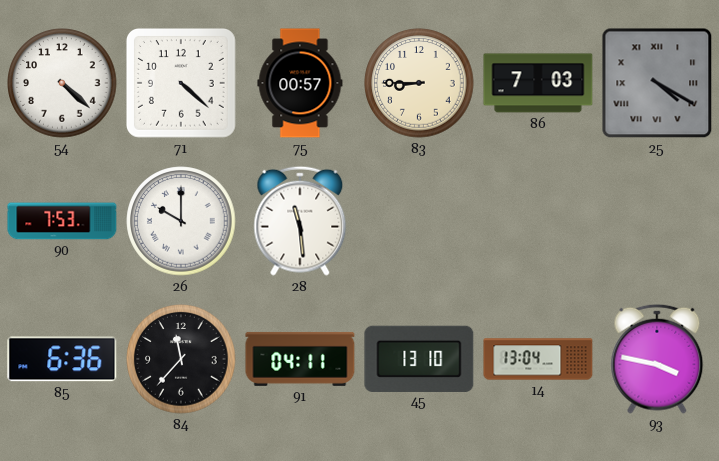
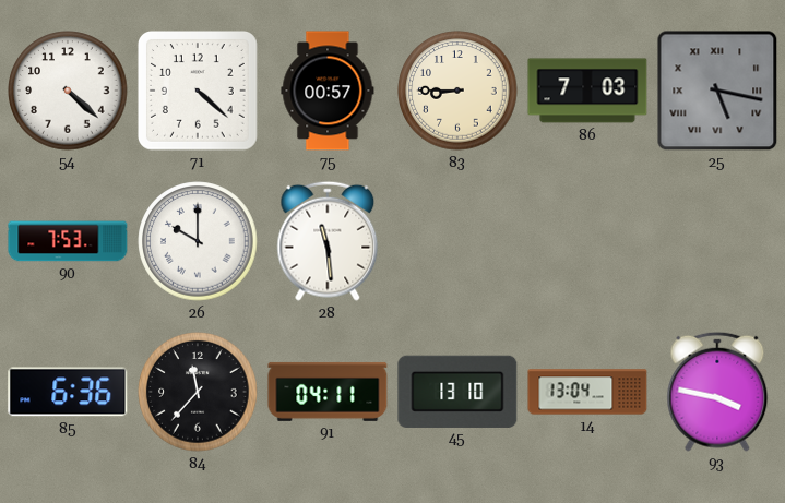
25: 4:20 -> 5:17 (717, 91)
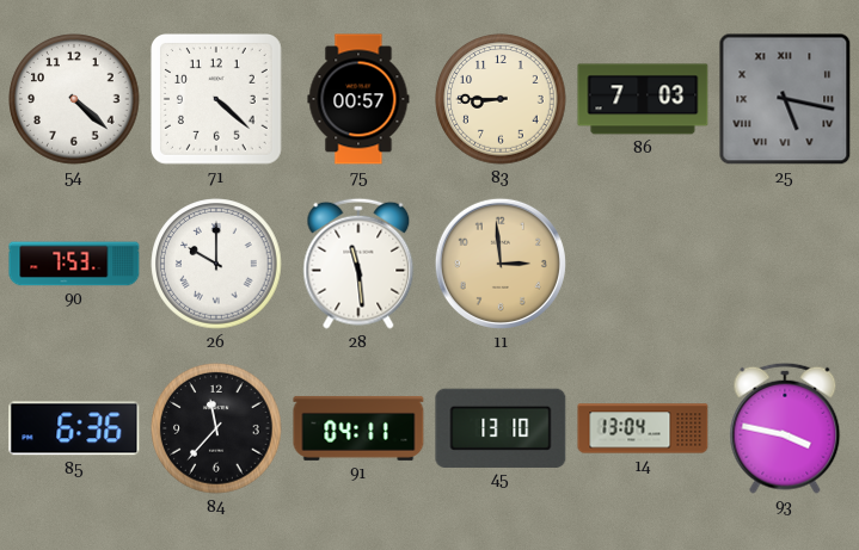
11: none -> 2:59 (501, 264)
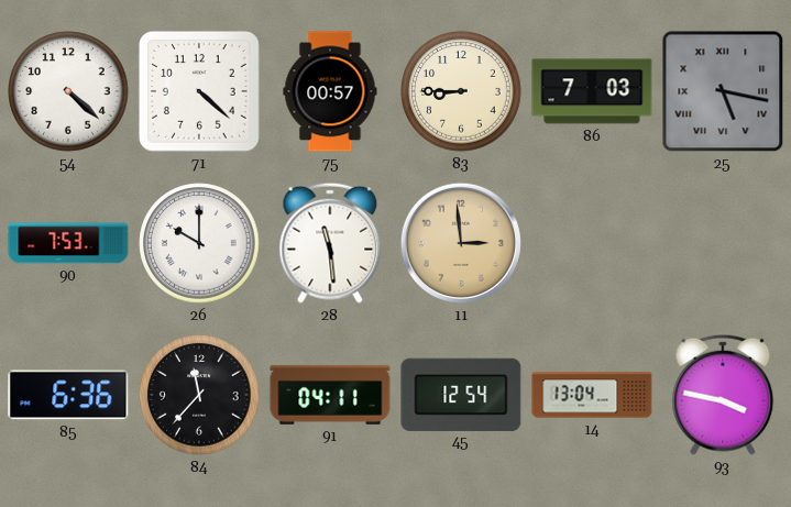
45: 13:10 -> 12:54 (461, 394)
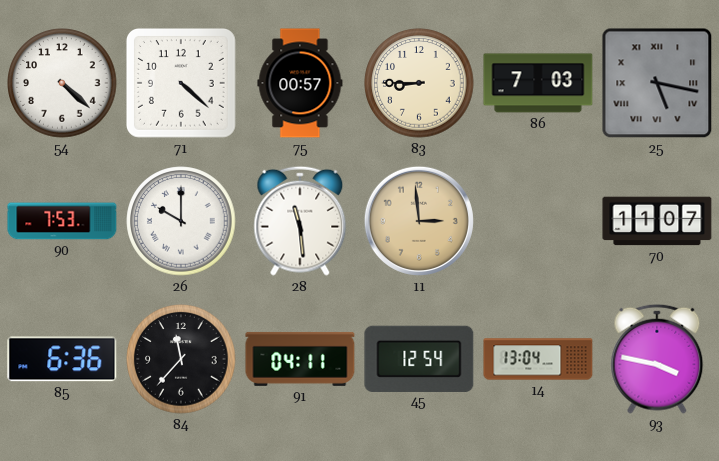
70: none -> 11:07 (657, 221)
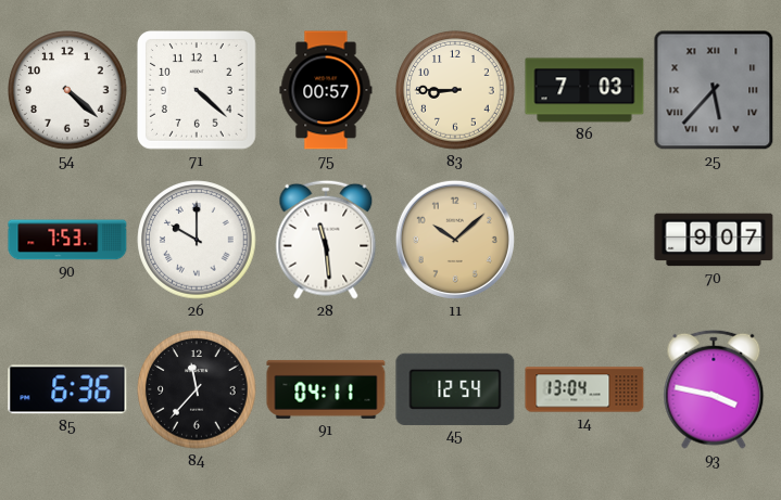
25: 5:17 -> 5:37 (714, 90)
11: 2:59 -> 10:08 (455, 240)
70: 11:07 -> 9:07 (714, 240)
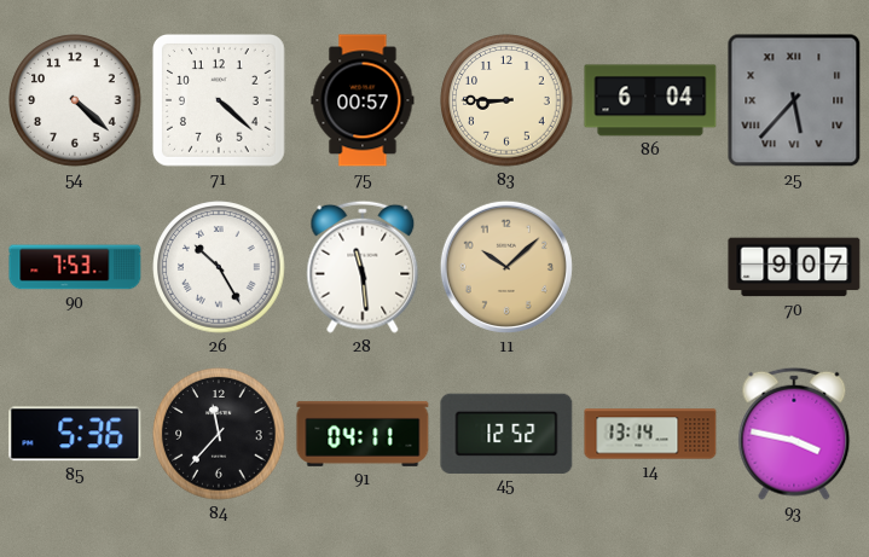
86: 7:03 -> 6:04 (650, 100)
26: 10:00 -> 10:25 (219, 267)
85: 6:36 -> 5:36 (75, 434)
45: 12:54 -> 12:52 (506, 433)
14: 13:04 -> 13:14 (650, 434)
